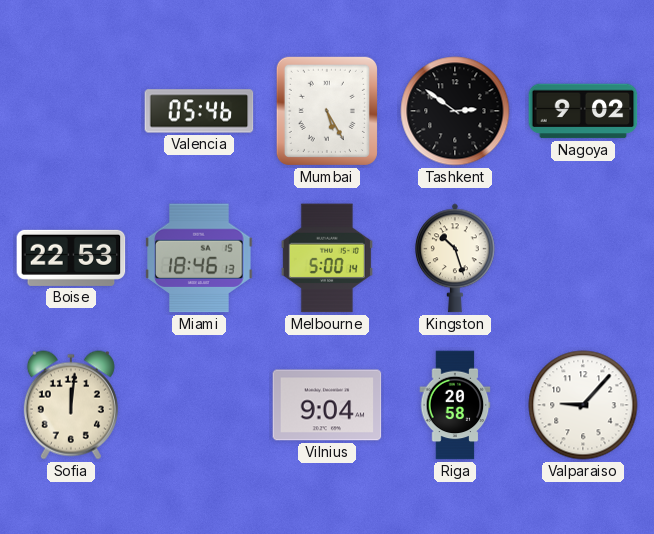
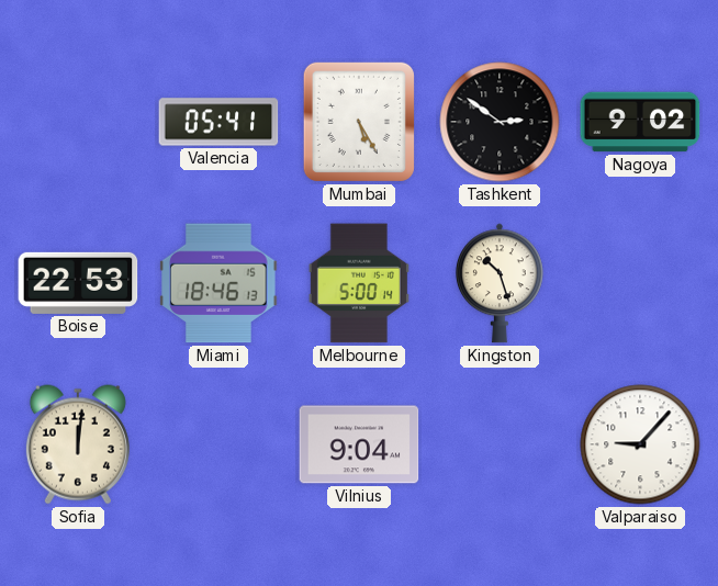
Valencia: 05:46 -> 05:41 (218, 122)
Riga: 20:58 -> none (455, 405)
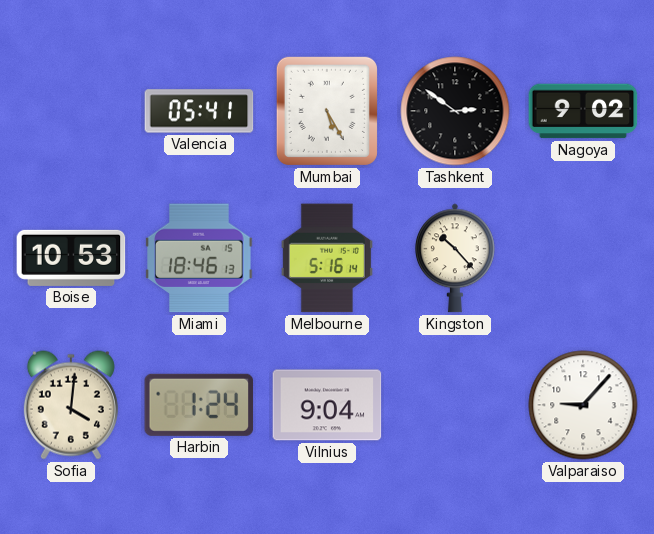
Boise: 22:53 -> 10:53 (71, 258)
Melbourne: 5:00 -> 5:16 (327, 258)
Kingston: 10:27 -> 10:23 (455, 258)
Sofia: 12:01 -> 4:01 (71, 405)
Harbin: none -> 1:24 (199, 405)
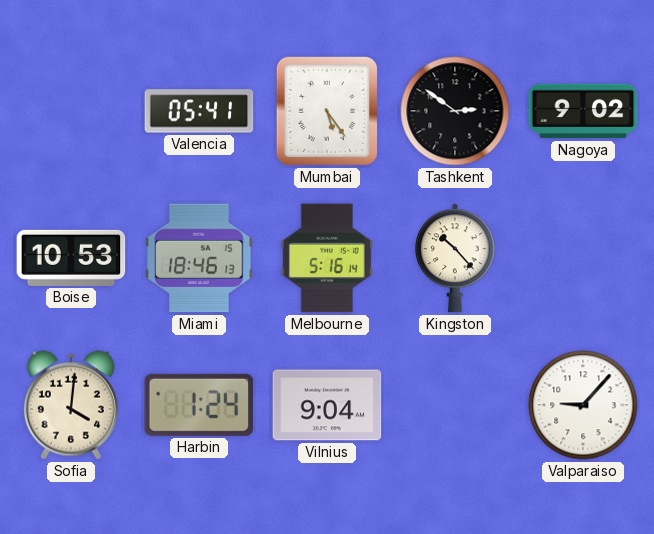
Mumbai: 5:25 -> 5:24 (327, 111)
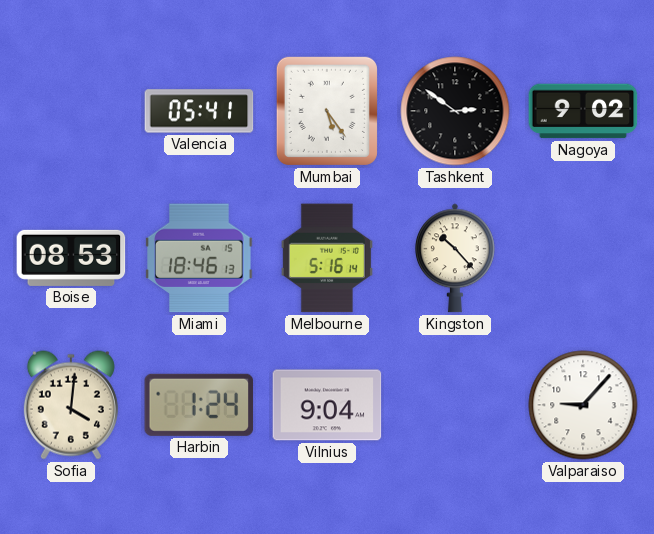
Boise: 10:53 -> 08:53 (71, 258)
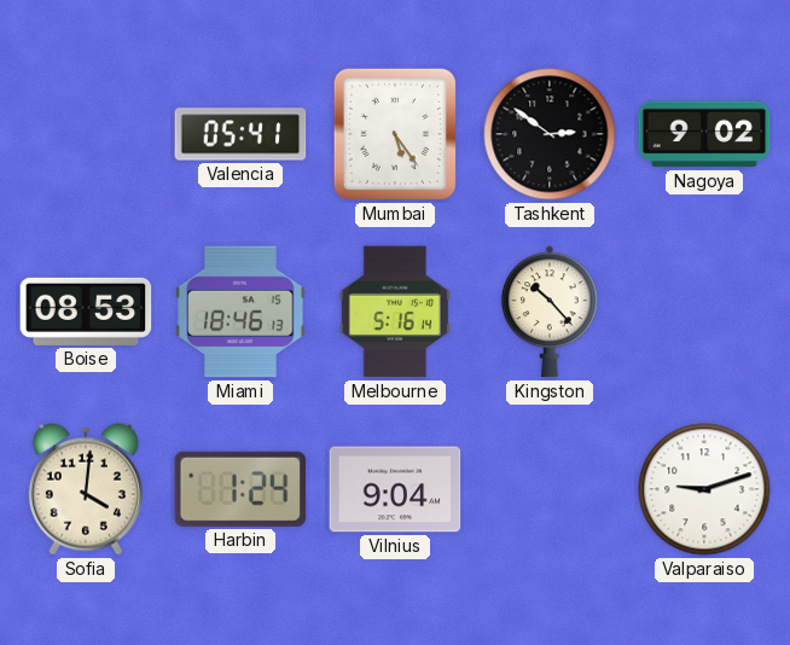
Valparaiso: 9:07 -> 9:12 (704, 489)
